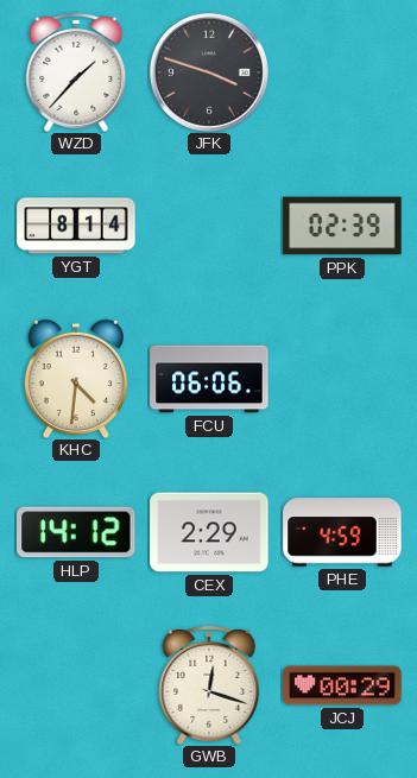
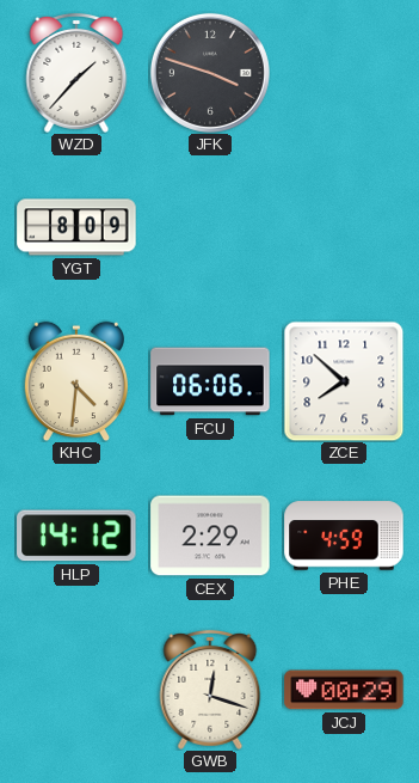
YGT: 8:14 -> 8:09 (76, 227)
PPK: 02:39 -> none (342, 226)
ZCE: none -> 7:52 (344, 381)
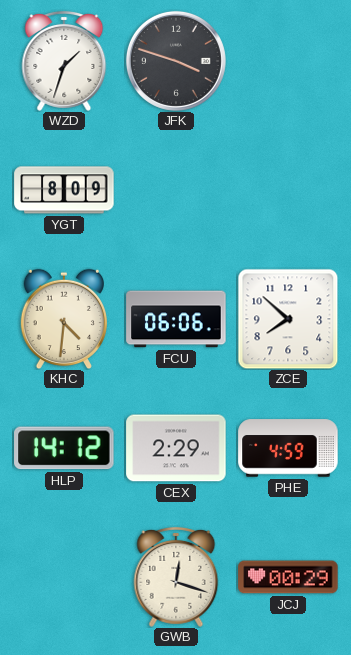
WZD: 1:37 -> 1:33 (64, 61)
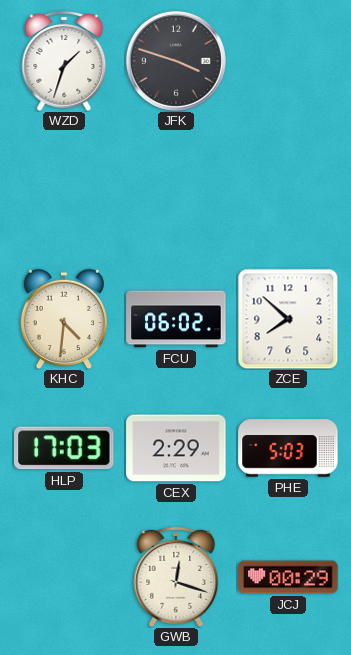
YGT: 8:09 -> none (64, 190)
FCU: 06:06 -> 06:02 (176, 319)
HLP: 14:12 -> 17:03 (64, 448)
PHE: 4:59 -> 5:03 (288, 448)
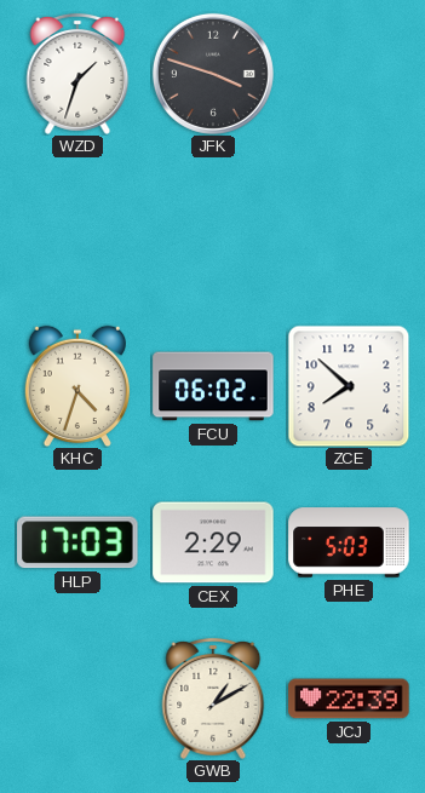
KHC: 4:31 -> 4:33 (76, 386)
GWB: 12:18 -> 1:10 (213, 699)
JCJ: 00:29 -> 22:39 (349, 699)
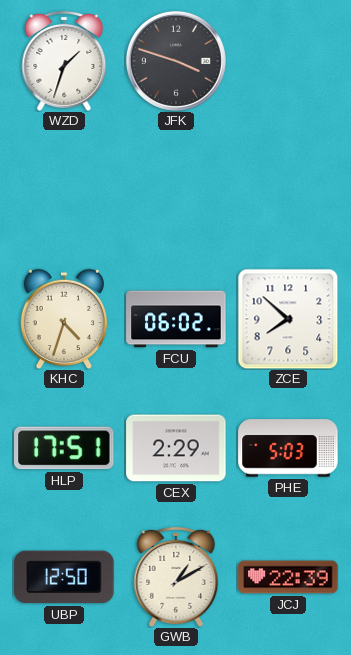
HLP: 17:03 -> 17:51 (64, 448)
UBP: none -> 12:50 (64, 577)
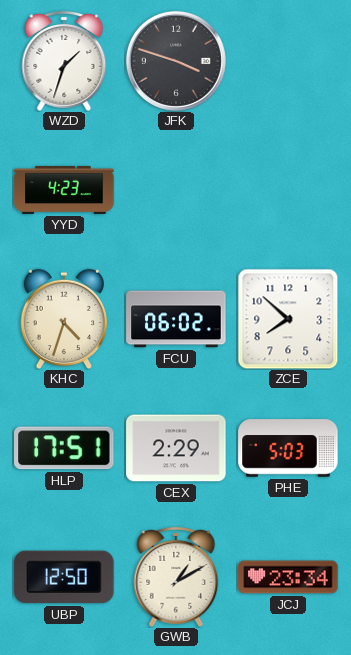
YYD: none -> 4:23 (64, 190)
JCJ: 22:39 -> 23:34 (288, 577)
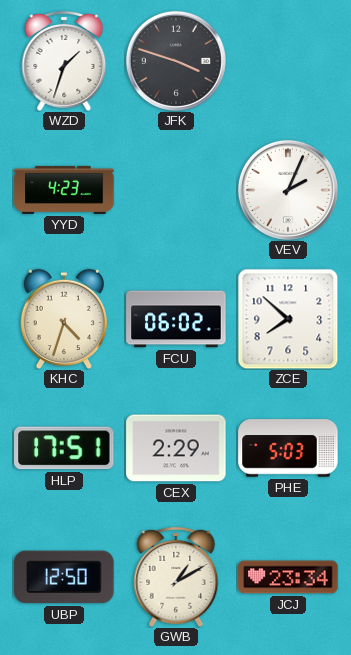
VEV: none -> 2:04 (288, 190)
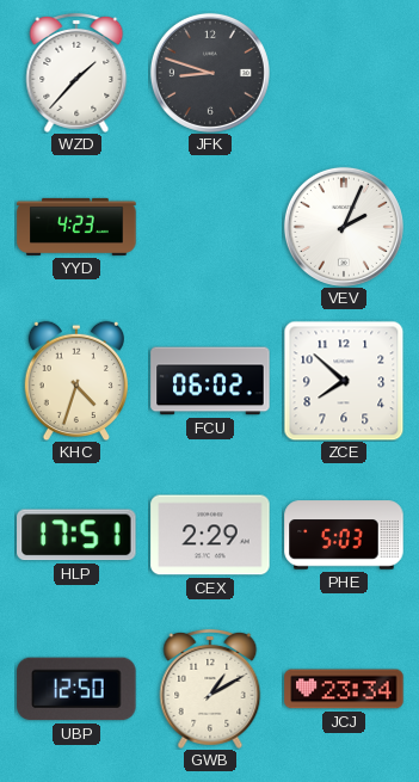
WZD: 1:33 -> 1:37 (76, 73)
JFK: 3:48 -> 8:48 (210, 73)
